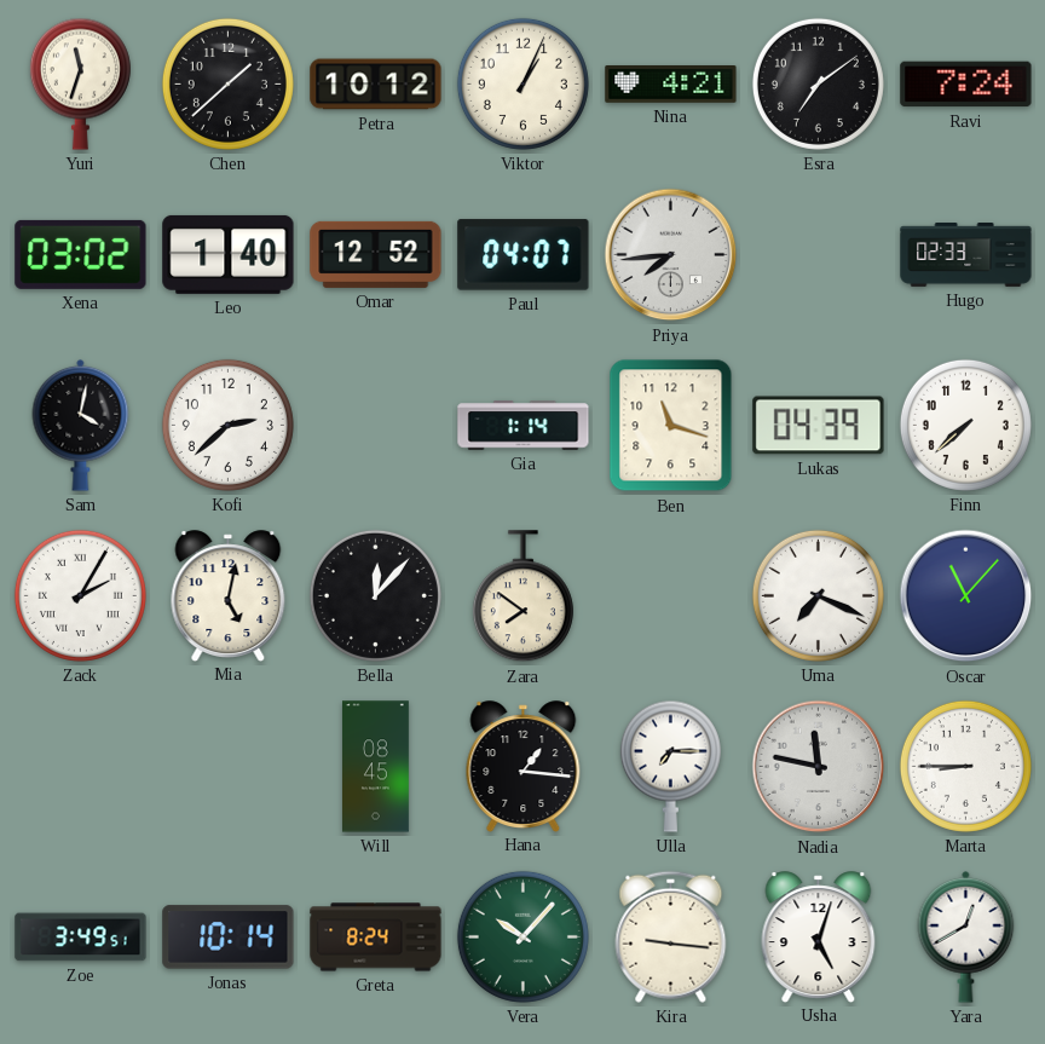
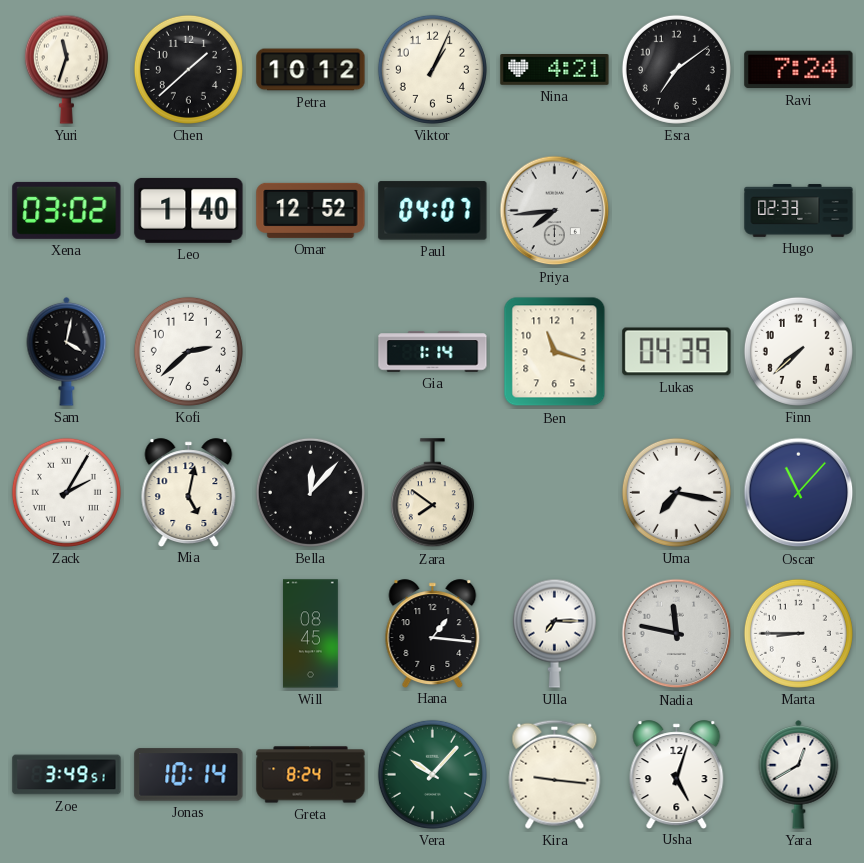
Uma: 7:19 -> 7:17 (676, 492)
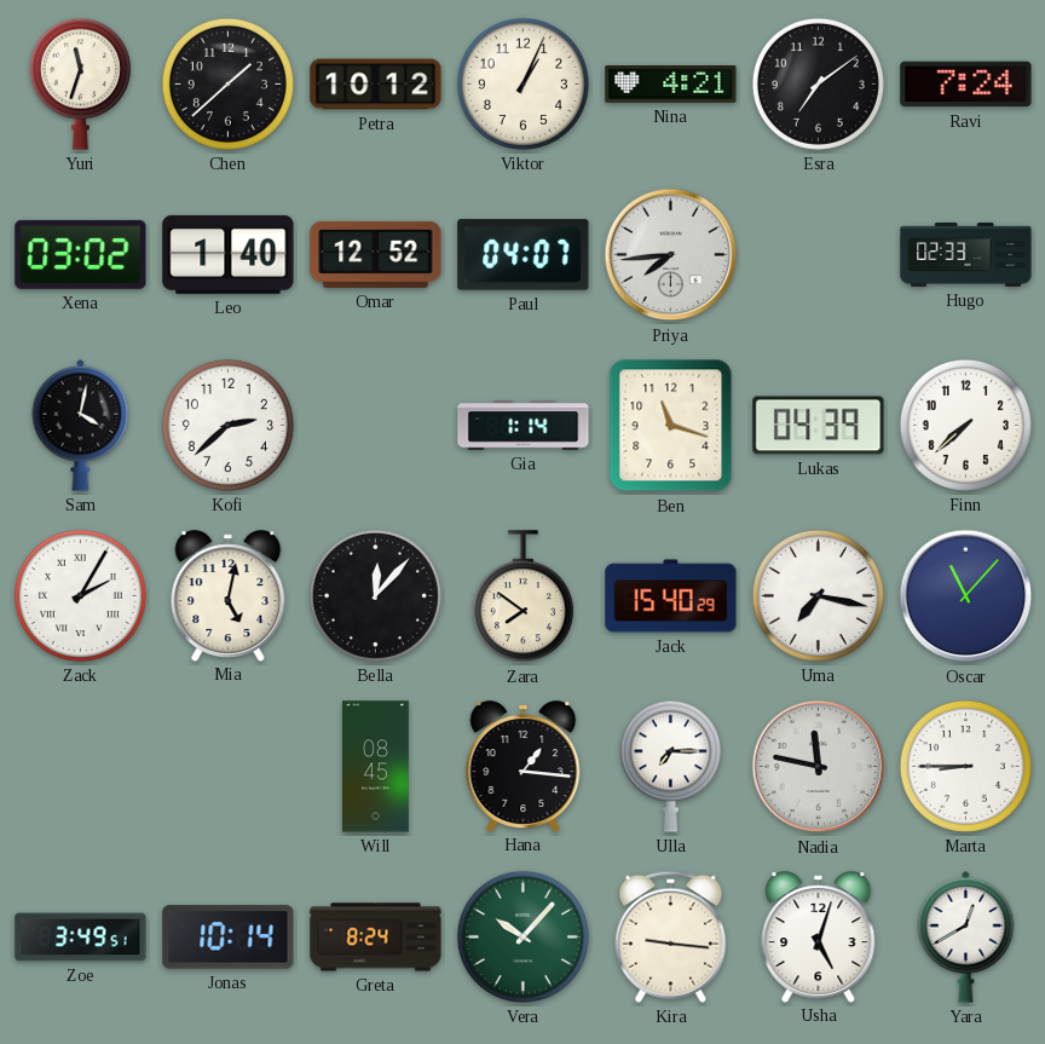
Jack: none -> 15:40 (671, 596)
